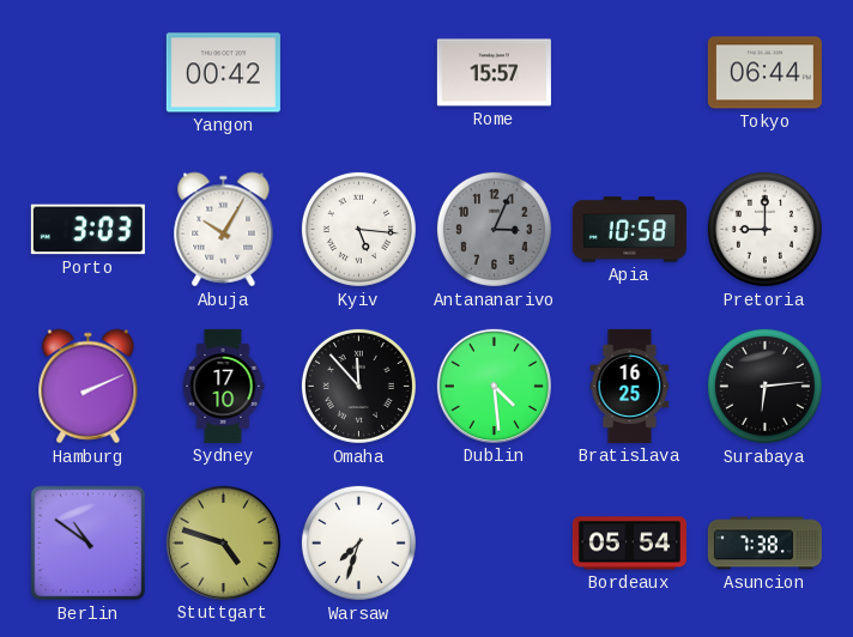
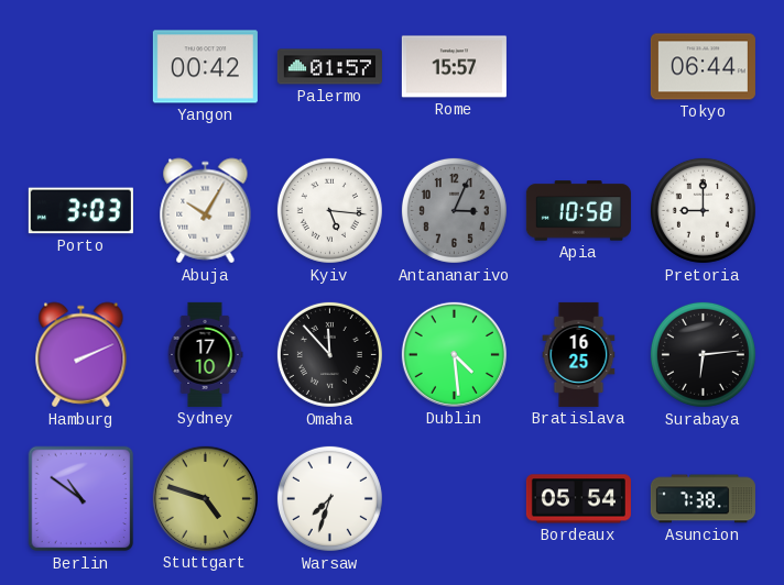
Palermo: none -> 01:57 (329, 67)
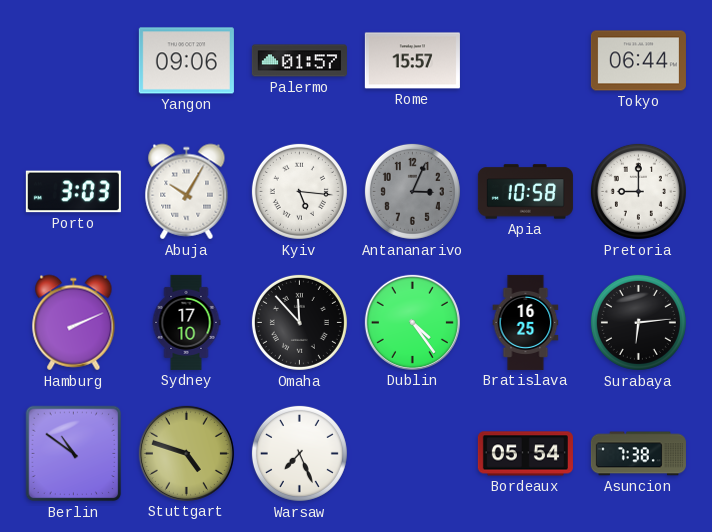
Yangon: 00:42 -> 09:06 (186, 61)
Dublin: 4:29 -> 4:24 (412, 322)
Warsaw: 7:33 -> 7:26 (299, 453)
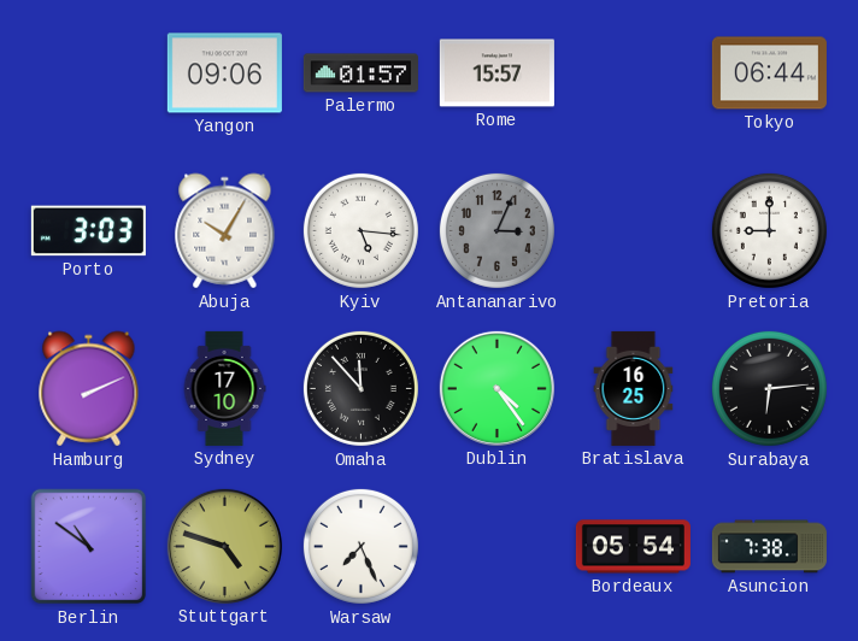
Apia: 10:58 -> none (525, 192)
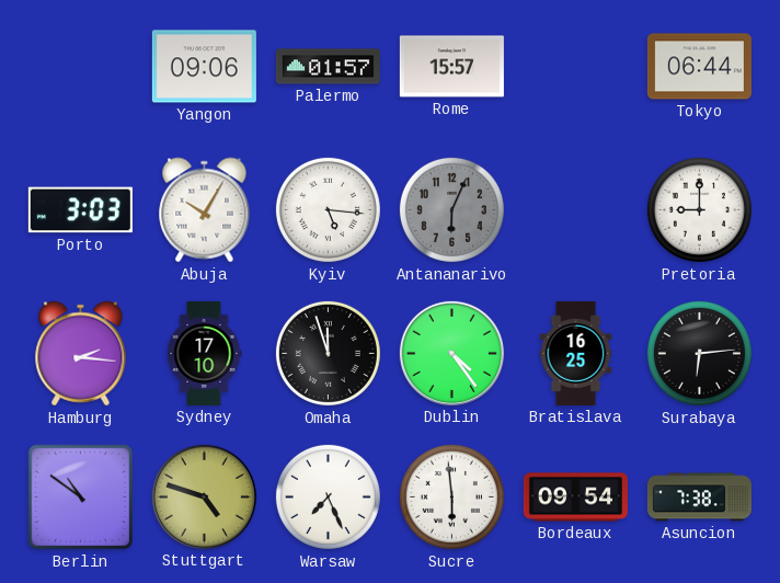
Antananarivo: 3:04 -> 6:04 (451, 209)
Hamburg: 2:11 -> 2:16 (81, 354)
Omaha: 11:53 -> 11:57 (328, 353)
Sucre: none -> 5:59 (451, 496)
Bordeaux: 05:54 -> 09:54 (575, 498)
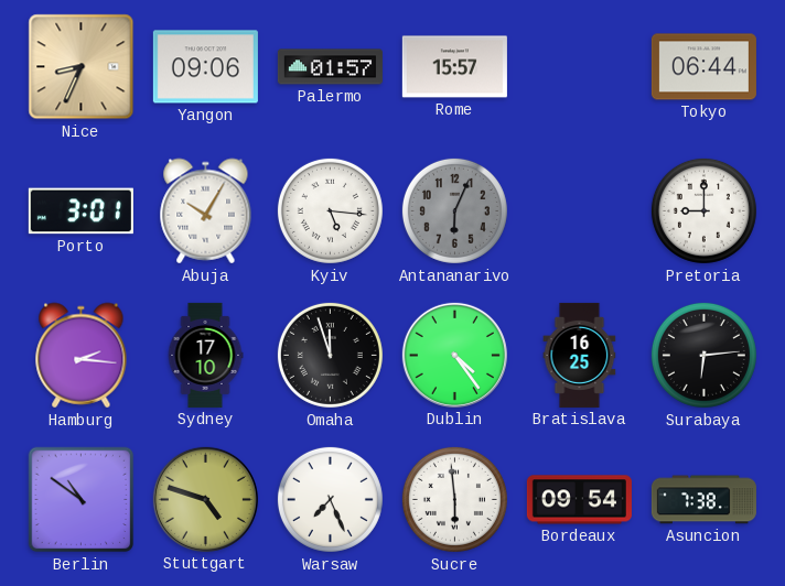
Nice: none -> 8:34 (82, 67)
Porto: 3:03 -> 3:01 (80, 211)
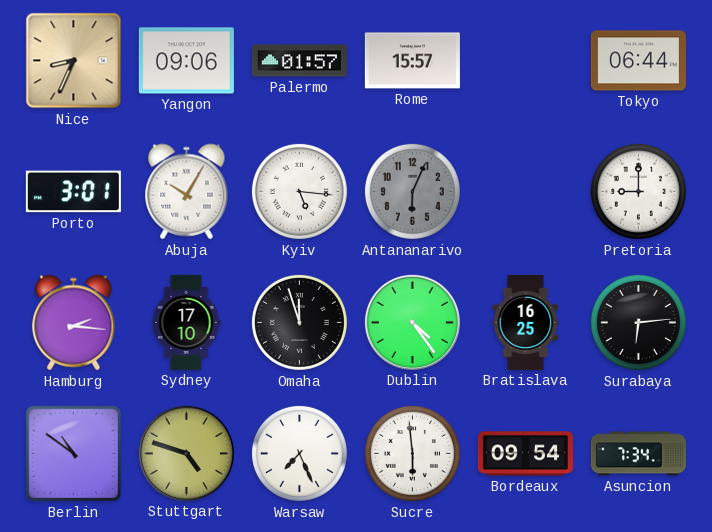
Asuncion: 7:38 -> 7:34 (638, 454)
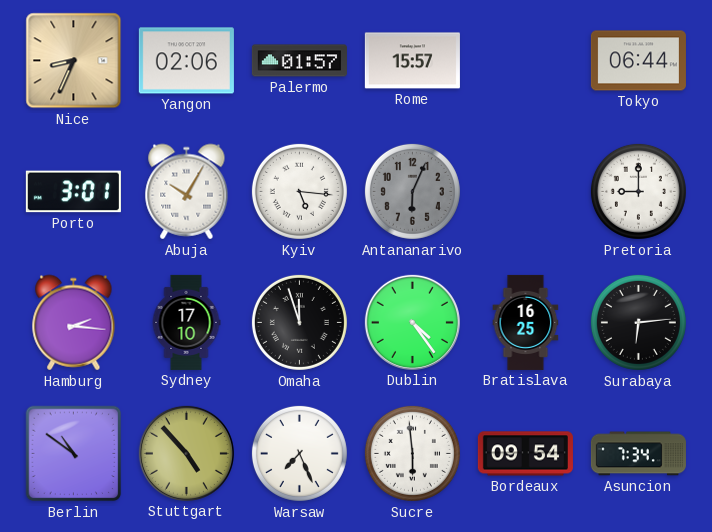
Yangon: 09:06 -> 02:06 (186, 61)
Stuttgart: 4:48 -> 4:53 (186, 453)
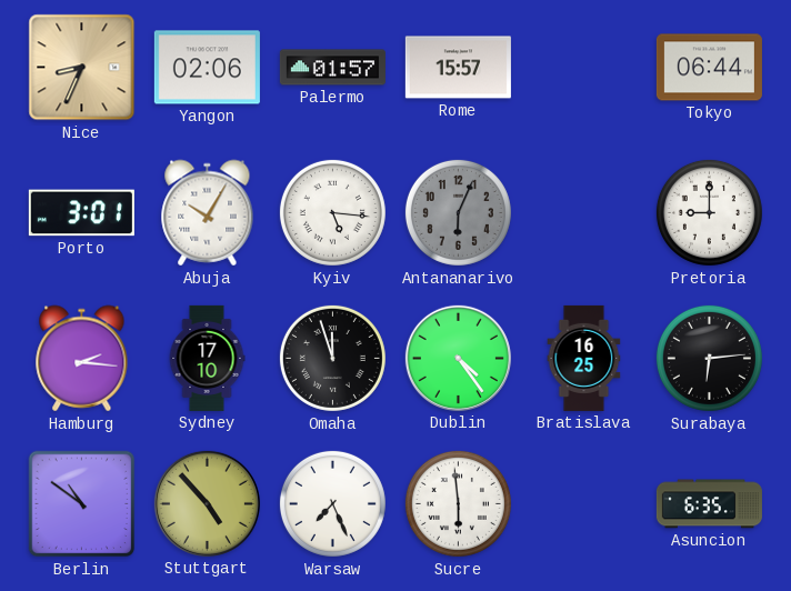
Bordeaux: 09:54 -> none (525, 454)
Asuncion: 7:34 -> 6:35 (709, 504)
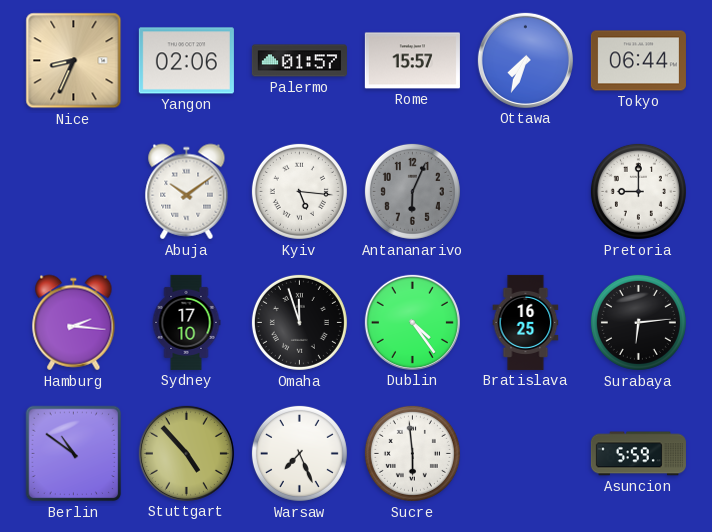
Ottawa: none -> 7:34 (525, 60)
Porto: 3:01 -> none (81, 213)
Abuja: 10:05 -> 10:09 (187, 192)
Asuncion: 6:35 -> 5:59 (638, 454)
